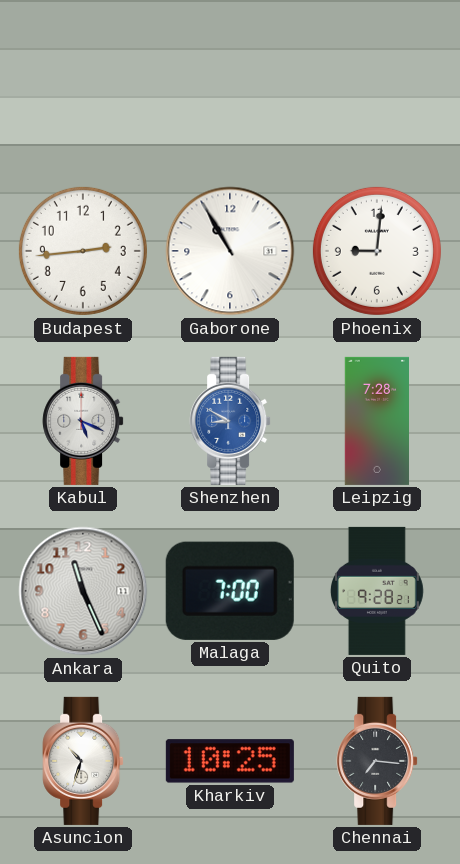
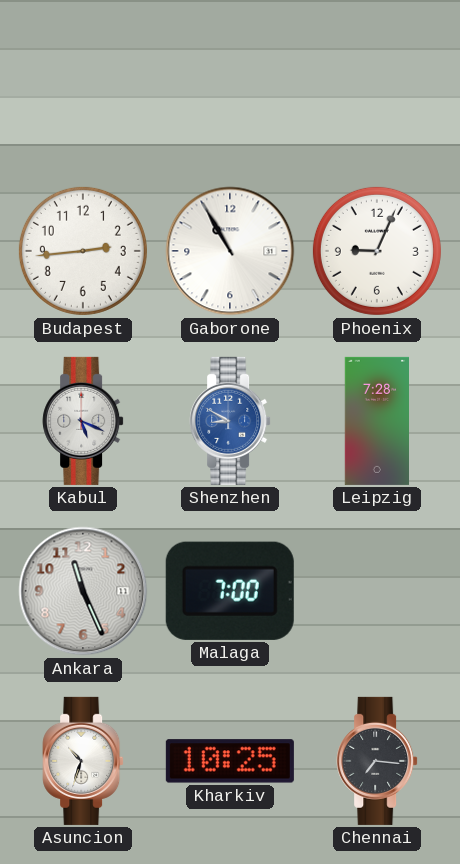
Phoenix: 9:01 -> 9:04 (377, 251)
Quito: 9:28 -> none (377, 591)
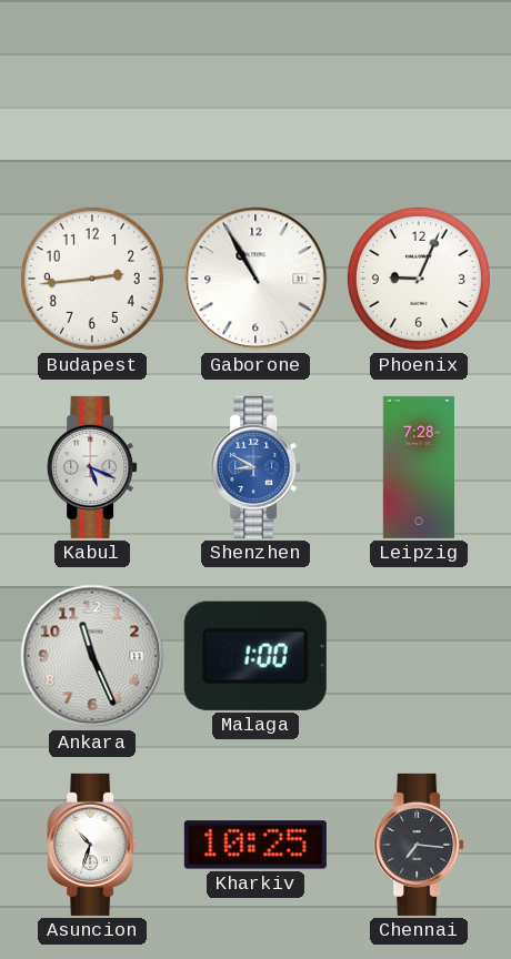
Malaga: 7:00 -> 1:00 (255, 656)
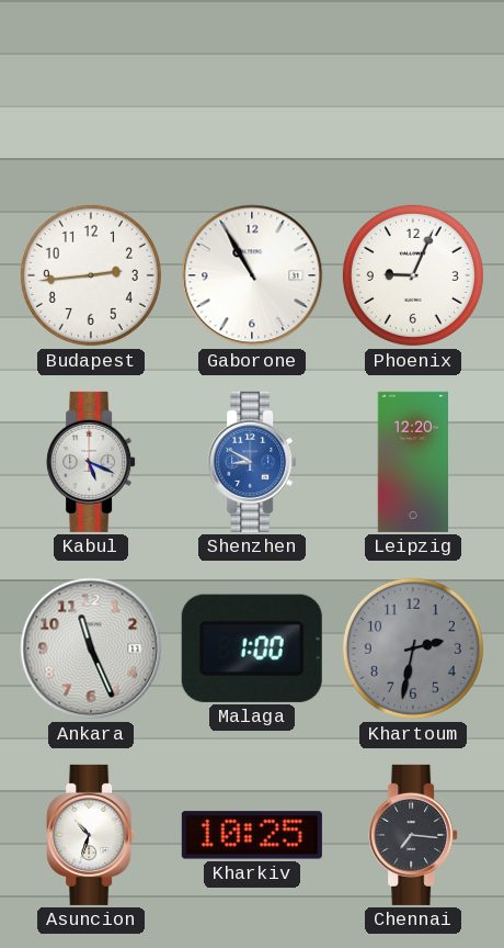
Leipzig: 7:28 -> 12:20 (413, 462)
Khartoum: none -> 2:32 (413, 648)
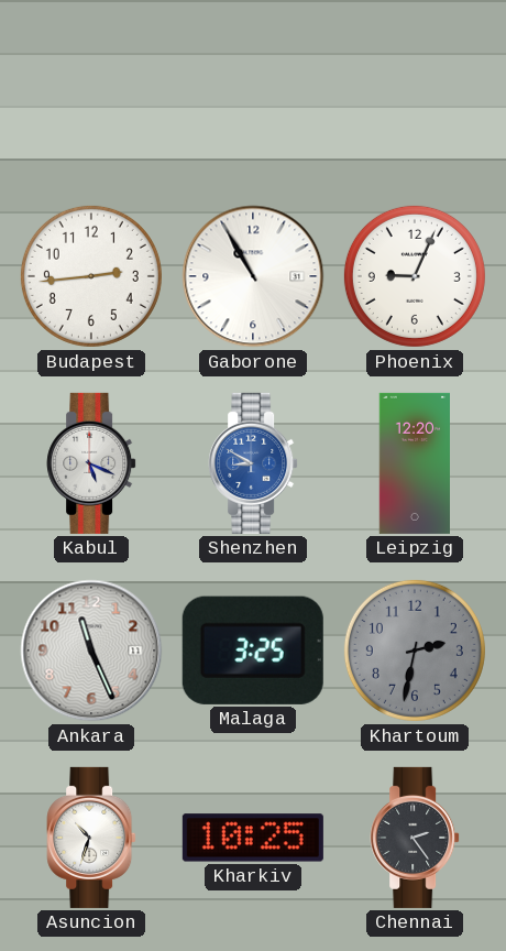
Malaga: 1:00 -> 3:25 (253, 651)
Chennai: 7:16 -> 2:24 (415, 838)
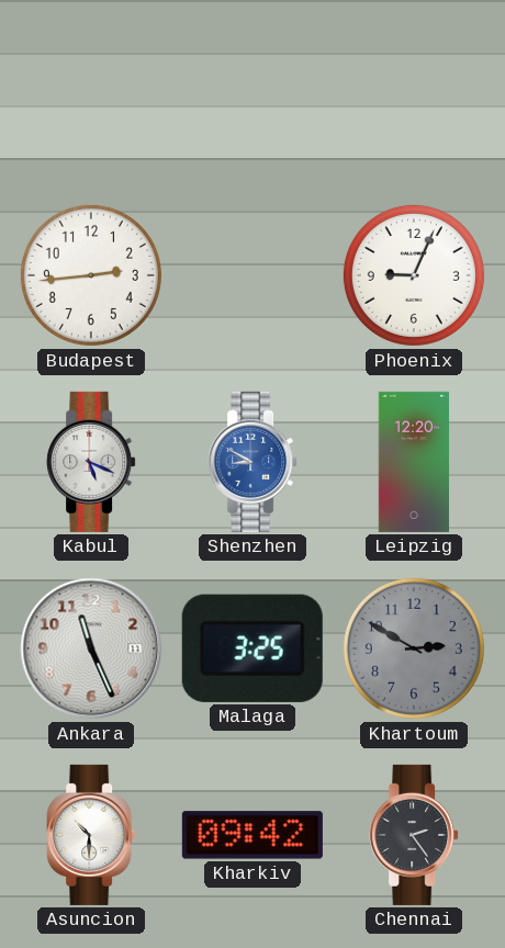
Gaborone: 10:55 -> none (253, 276)
Khartoum: 2:32 -> 2:50 (414, 648)
Asuncion: 10:33 -> 10:30 (91, 835)
Kharkiv: 10:25 -> 09:42 (252, 835)
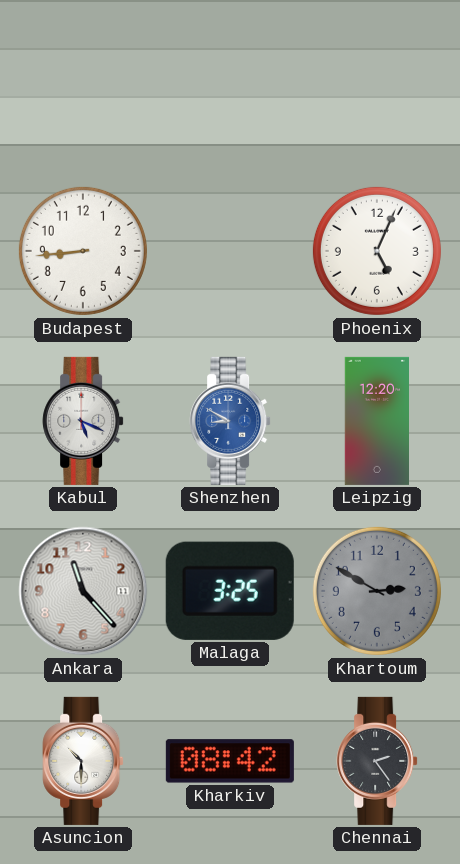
Budapest: 2:44 -> 8:44 (83, 251)
Phoenix: 9:04 -> 5:04 (377, 251)
Ankara: 11:26 -> 11:23 (83, 591)
Kharkiv: 09:42 -> 08:42 (230, 761)
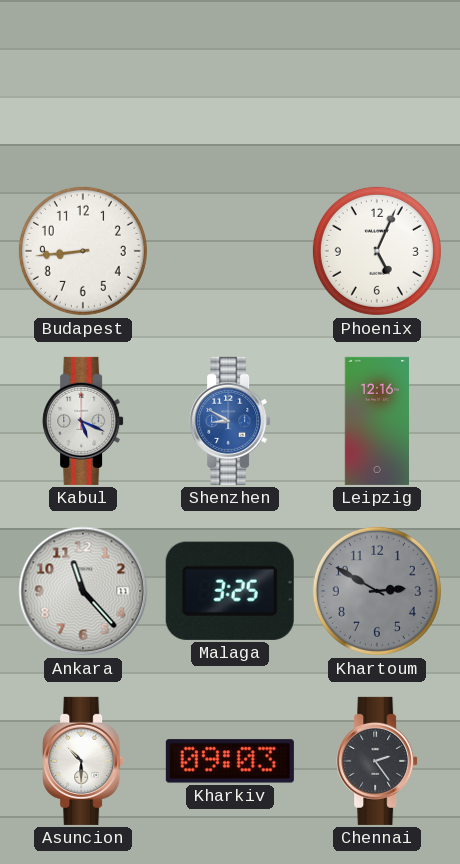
Leipzig: 12:20 -> 12:16 (377, 421)
Kharkiv: 08:42 -> 09:03 (230, 761)
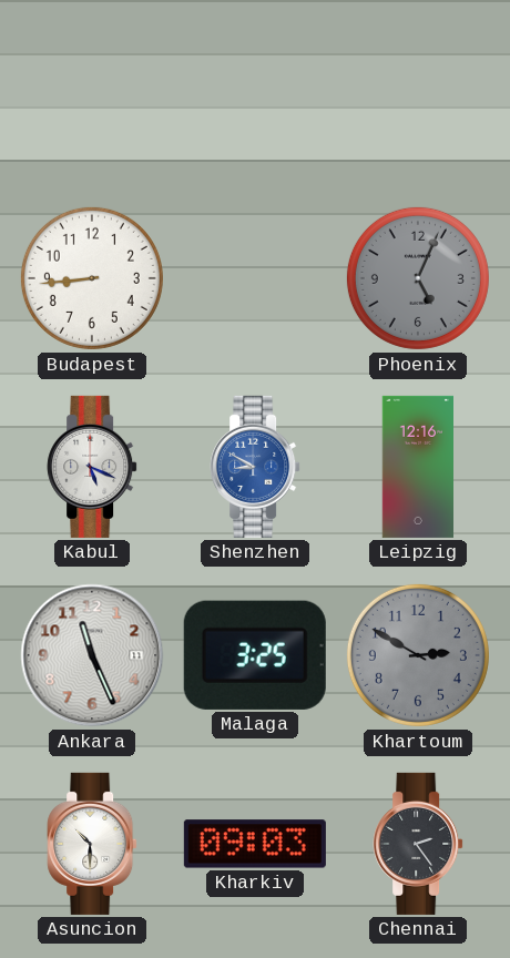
Phoenix dial: white -> grey (418, 278)
Ankara: 11:23 -> 11:26 (92, 655)
